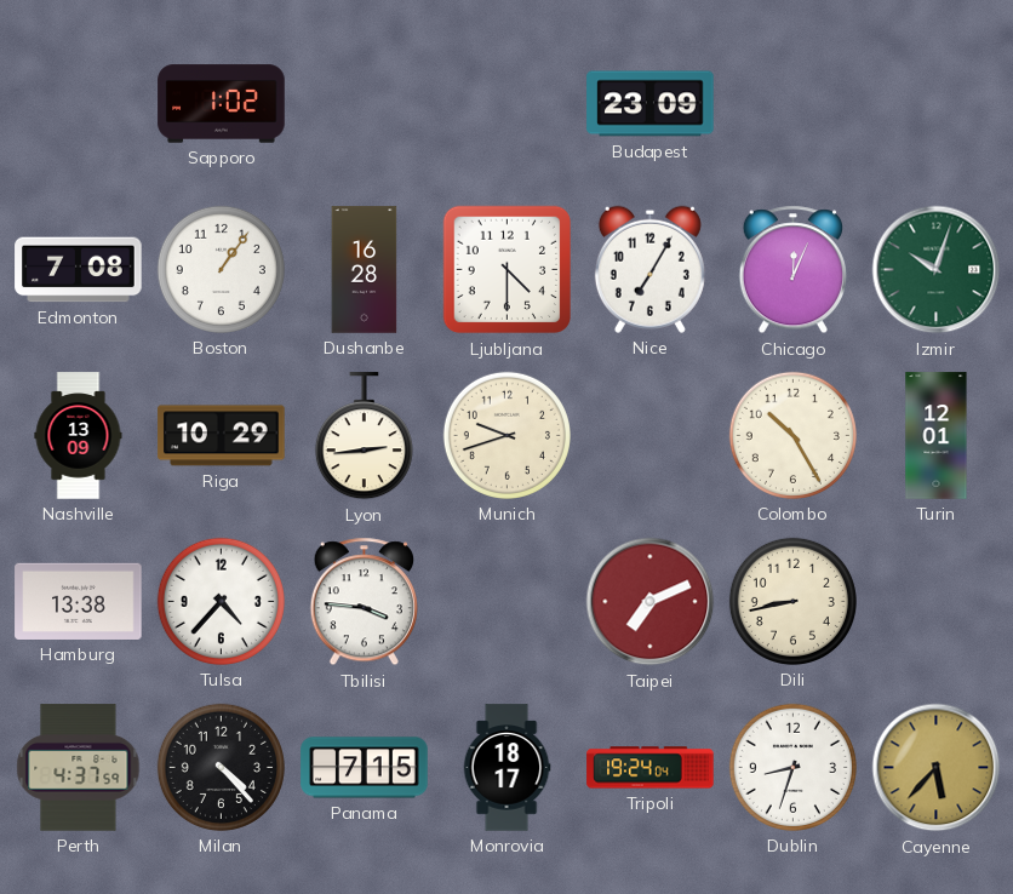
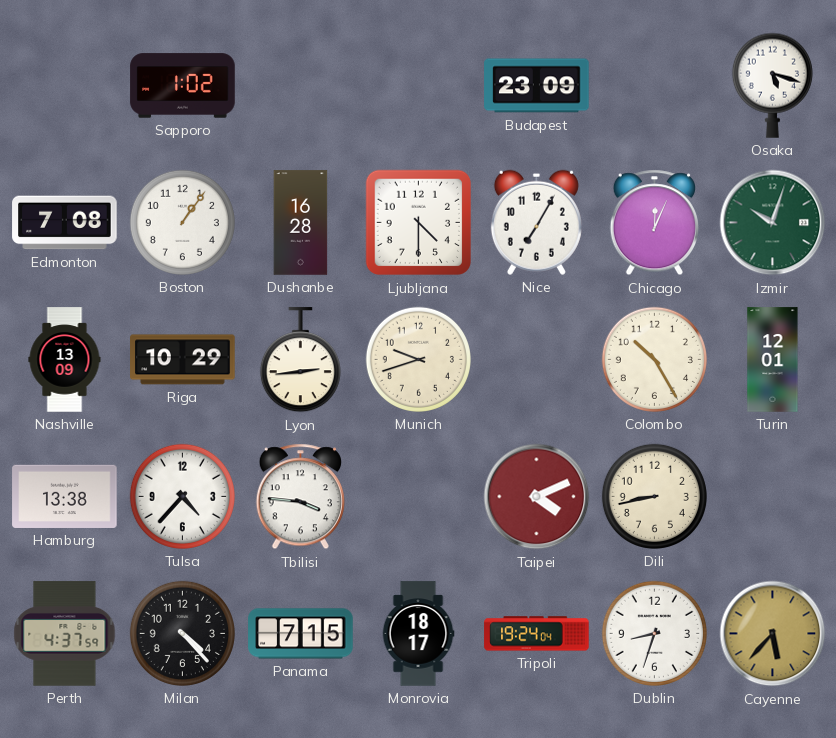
Osaka: none -> 5:18 (772, 85)
Taipei: 7:11 -> 4:11 (537, 497)
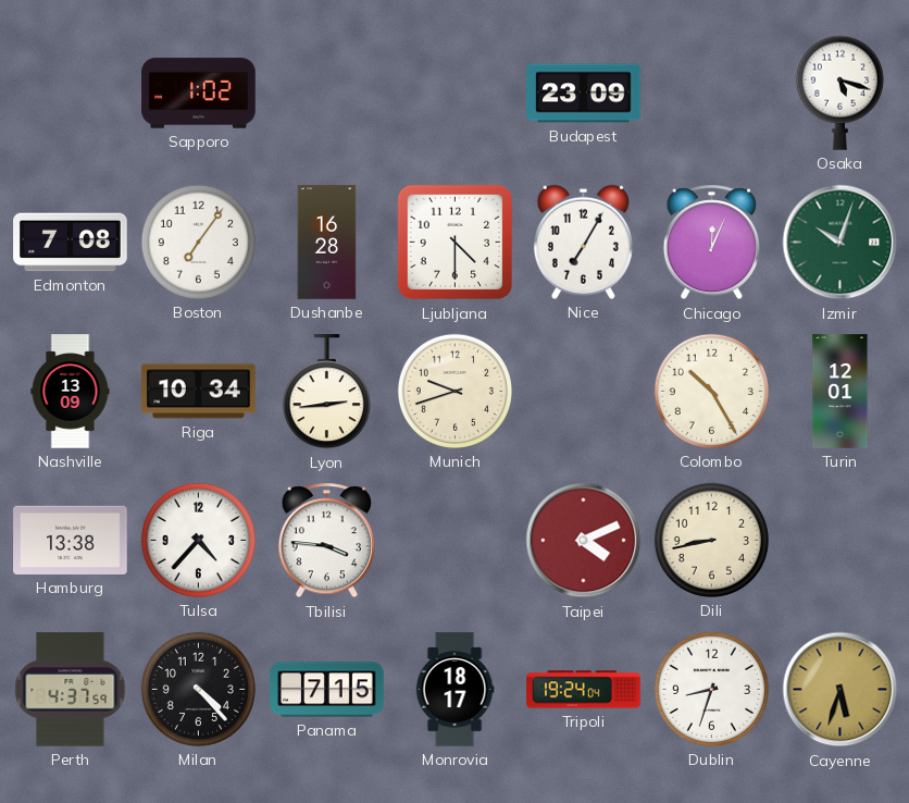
Boston: 1:06 -> 7:06 (198, 242)
Riga: 10:29 -> 10:34 (199, 392)
Cayenne: 5:37 -> 5:33 (840, 690)
